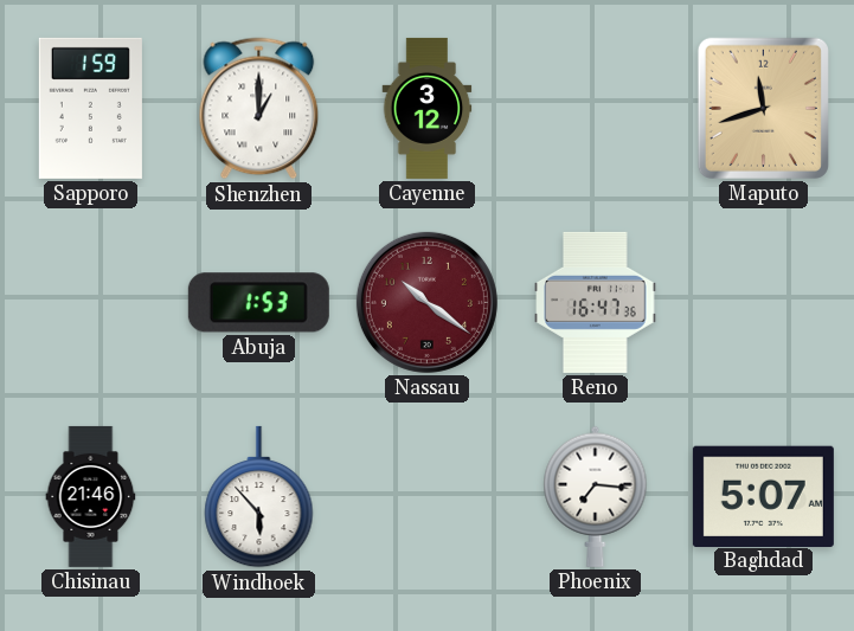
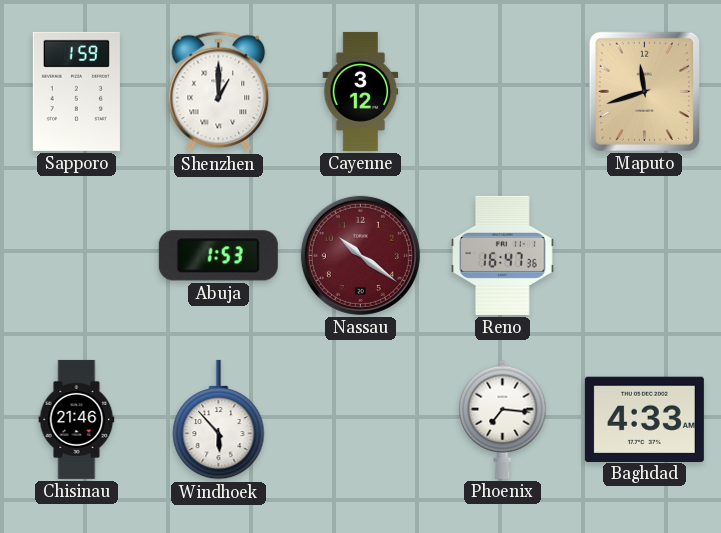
Baghdad: 5:07 -> 4:33 (644, 419)
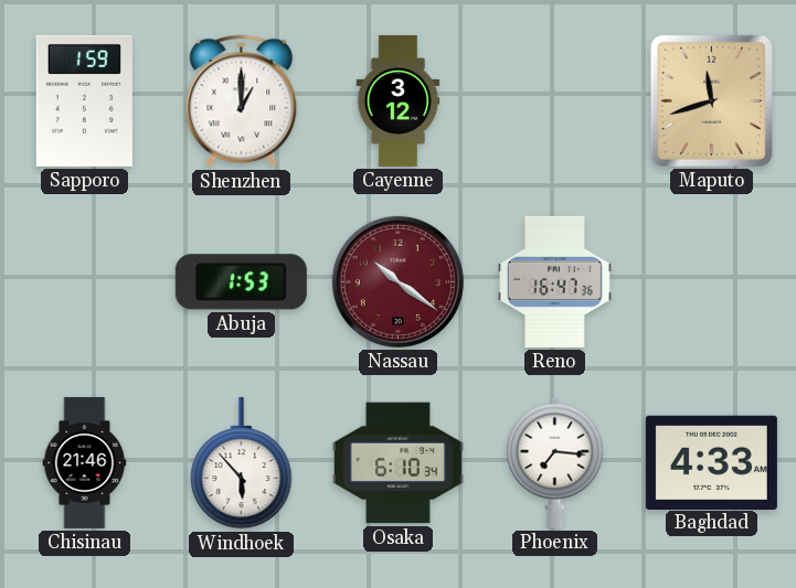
Osaka: none -> 6:10 (397, 463)
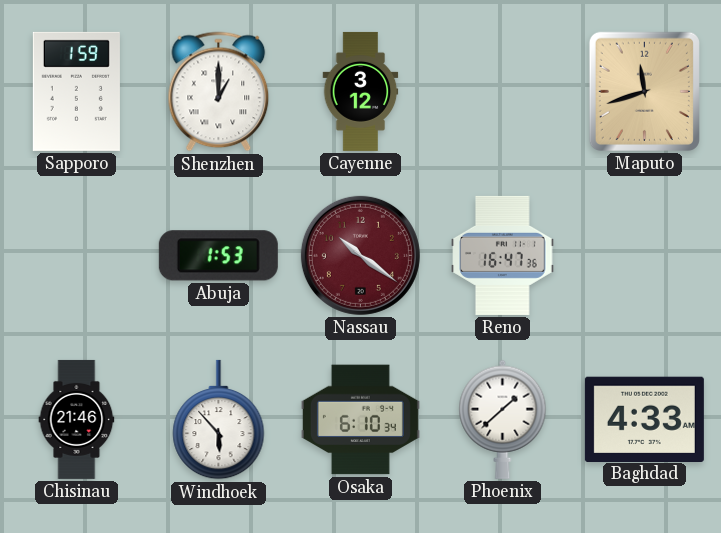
Phoenix: 7:16 -> 1:38 (503, 419)
